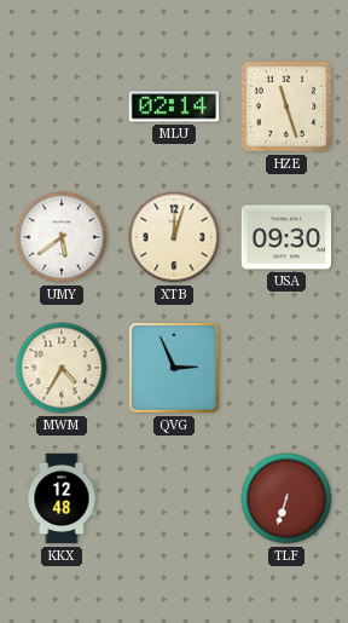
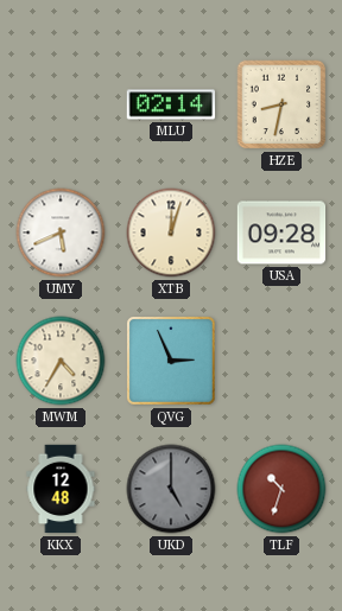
HZE: 11:27 -> 8:32 (281, 104)
UMY: 5:39 -> 5:41 (61, 233)
USA: 09:30 -> 09:28 (281, 233)
UKD: none -> 5:00 (171, 489)
TLF: 6:33 -> 10:33 (281, 489)
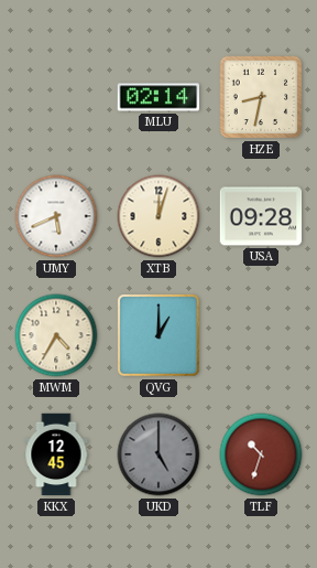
QVG: 2:56 -> 1:00 (158, 335)
KKX: 12:48 -> 12:45 (56, 454)
